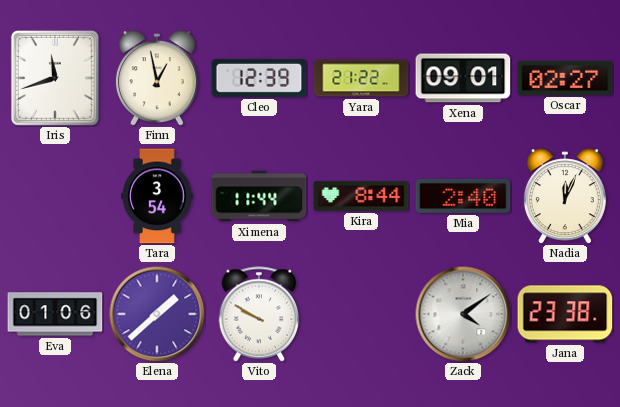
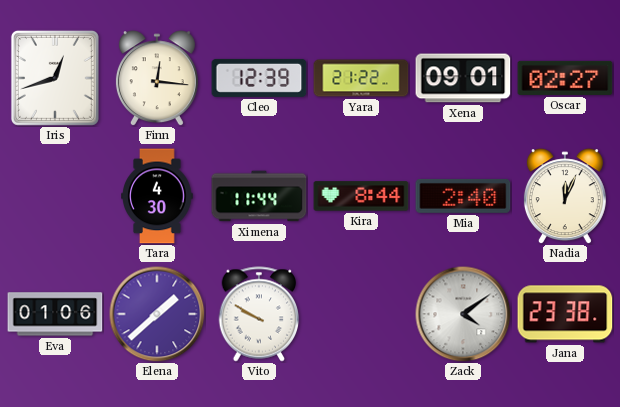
Iris: 11:42 -> 12:42 (55, 78)
Finn: 12:58 -> 12:16 (157, 78)
Tara: 3:54 -> 4:30 (157, 196)
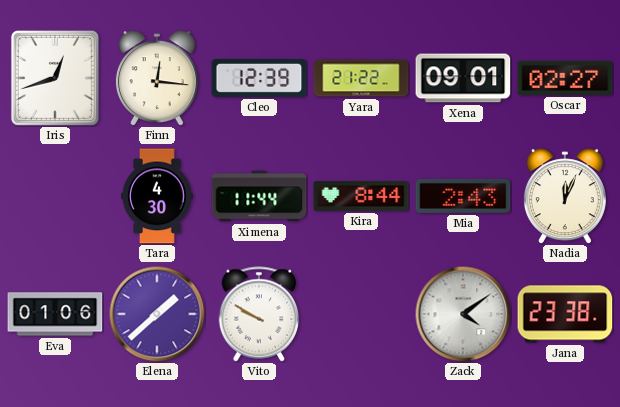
Mia: 2:40 -> 2:43 (463, 196)
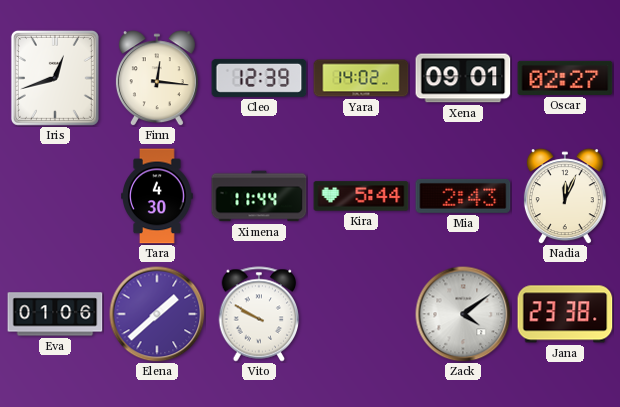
Yara: 21:22 -> 14:02 (361, 78)
Kira: 8:44 -> 5:44 (361, 196)
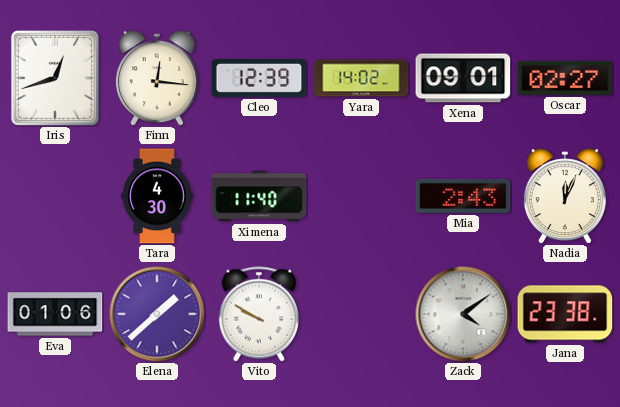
Ximena: 11:44 -> 11:40 (259, 196)
Kira: 5:44 -> none (361, 196)
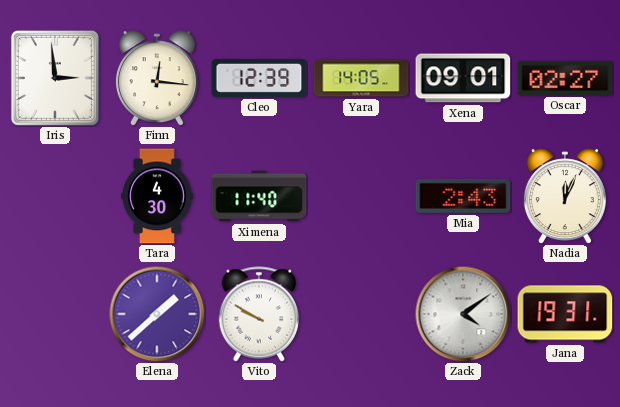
Iris: 12:42 -> 2:59 (55, 78)
Yara: 14:02 -> 14:05 (361, 78)
Eva: 01:06 -> none (55, 314)
Jana: 23:38 -> 19:31 (565, 314)
